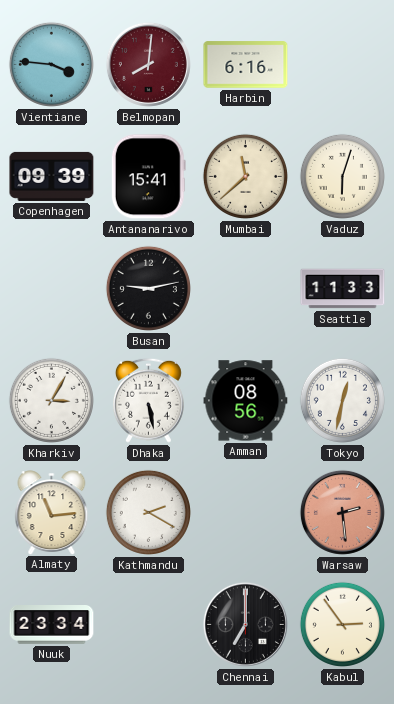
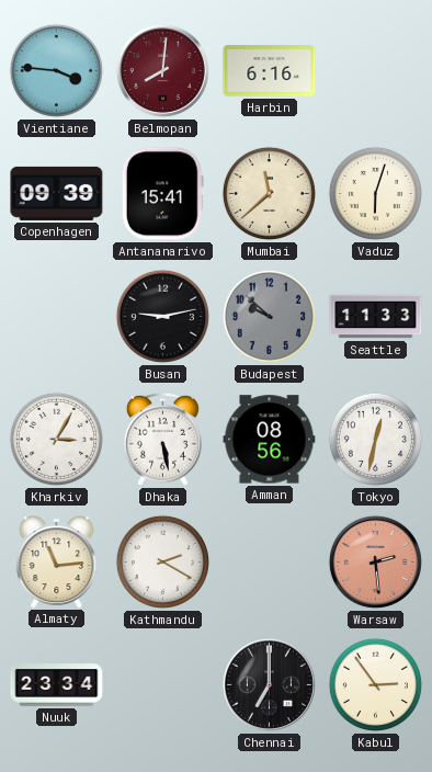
Budapest: none -> 9:52 (269, 316)
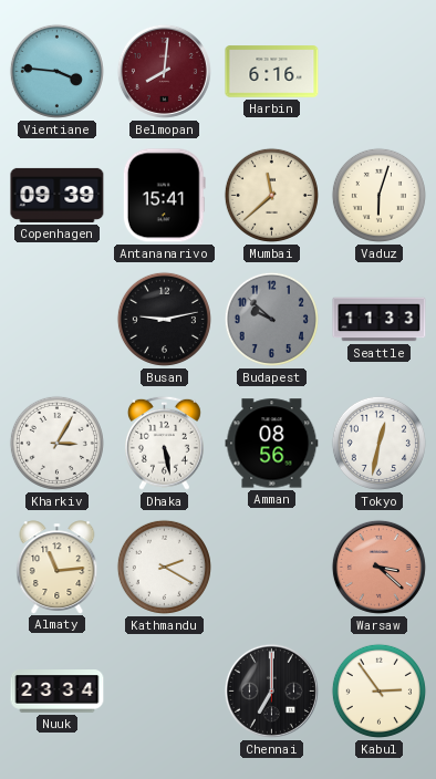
Warsaw: 2:29 -> 3:22 (378, 567)
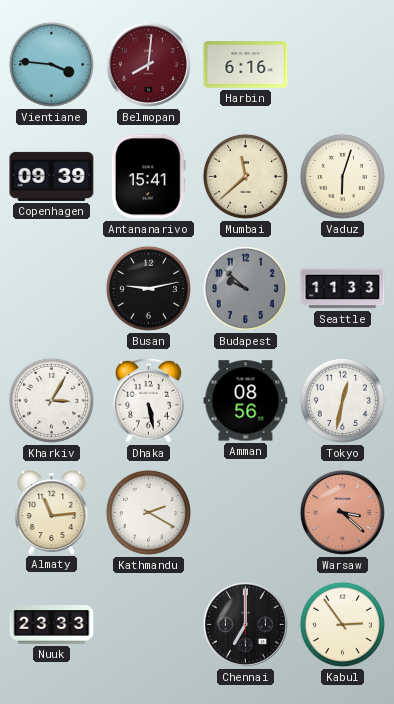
Nuuk: 23:34 -> 23:33 (52, 625)
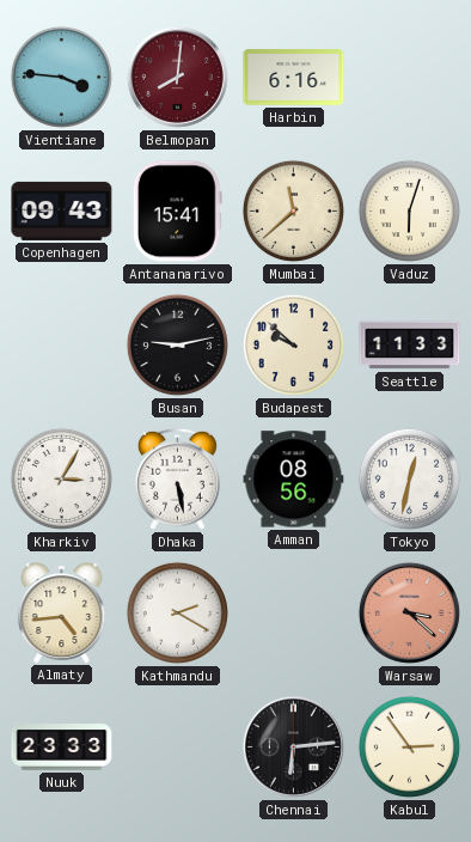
Copenhagen: 09:39 -> 09:43 (62, 210)
Budapest dial: grey -> cream (293, 344)
Almaty: 11:14 -> 4:44 (62, 612)
Chennai: 7:00 -> 6:14 (293, 746)
